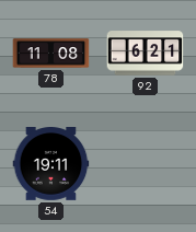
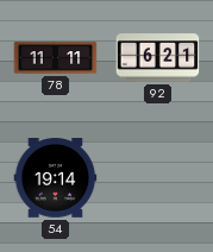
78: 11:08 -> 11:11 (56, 58)
54: 19:11 -> 19:14 (56, 178)
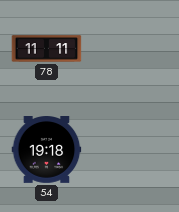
92: 6:21 -> none (158, 58)
54: 19:14 -> 19:18 (47, 150)
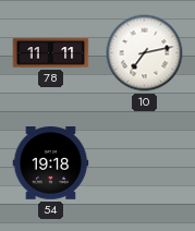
10: none -> 7:13 (145, 53)
